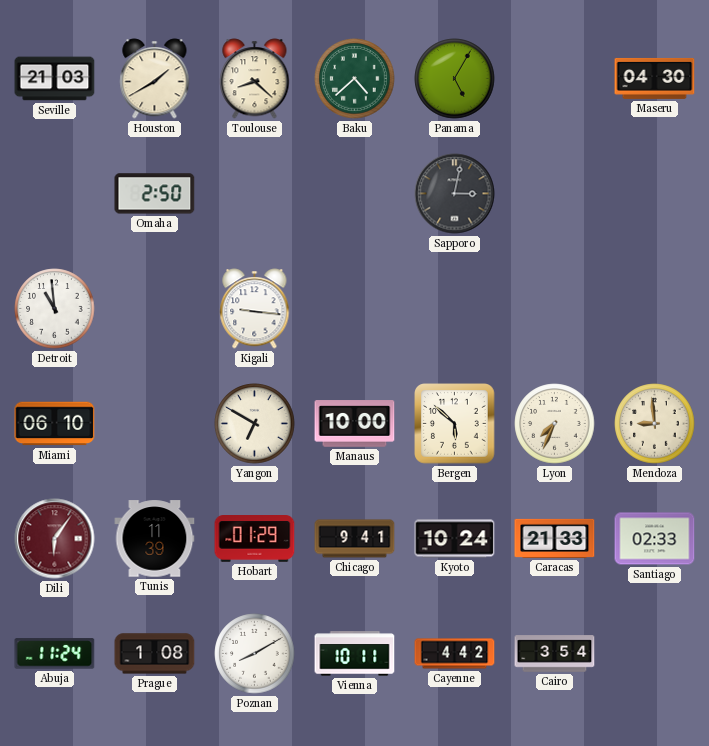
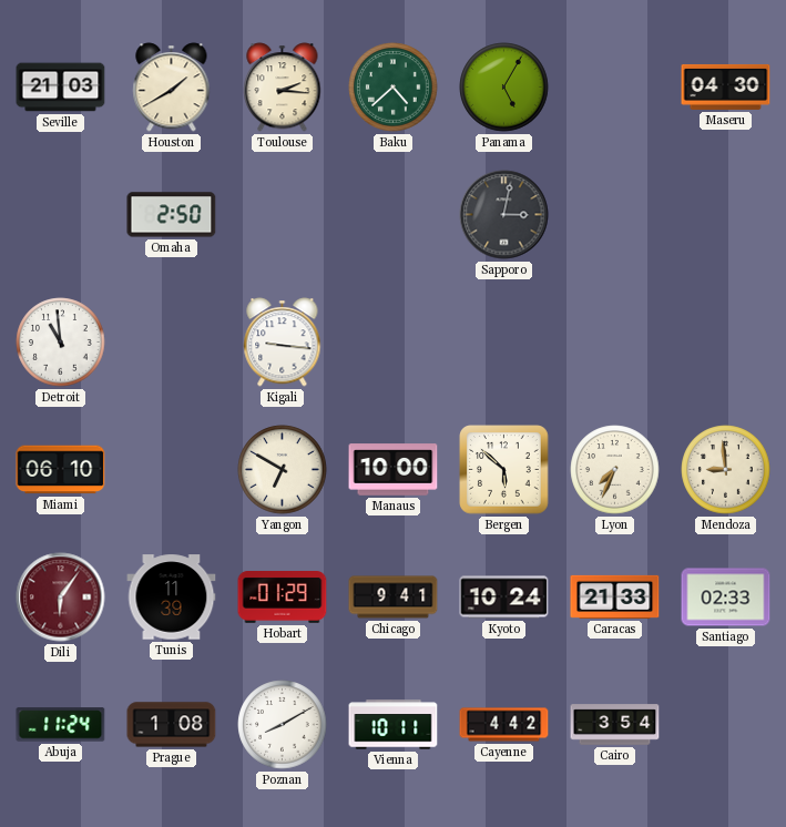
Toulouse: 8:22 -> 2:16 (283, 88)
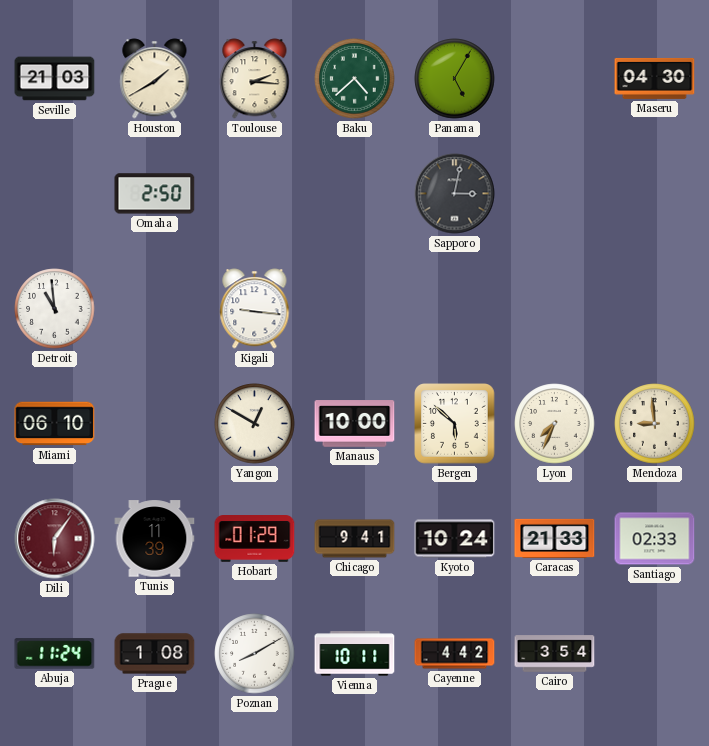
Yangon: 6:50 -> 12:50 (255, 424)
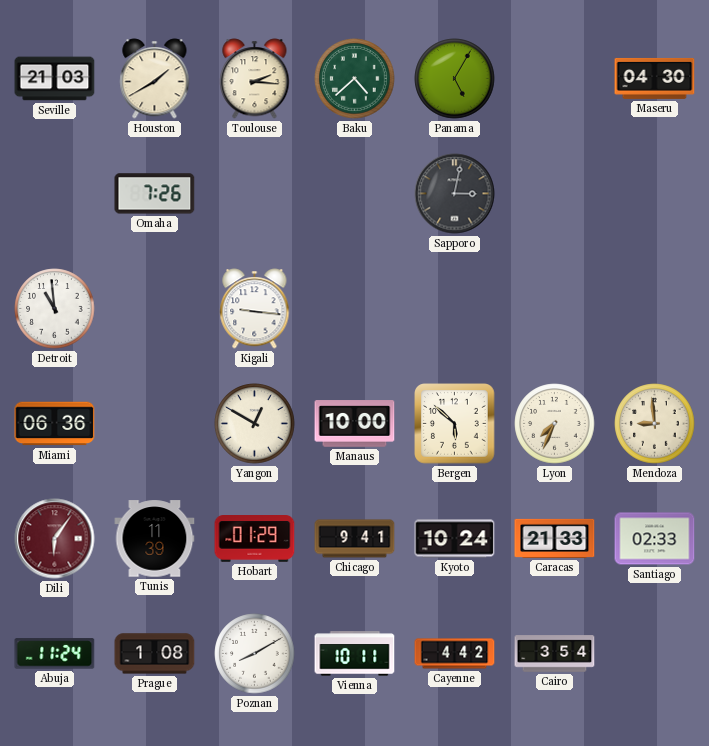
Omaha: 2:50 -> 7:26 (155, 194)
Miami: 06:10 -> 06:36 (55, 424)
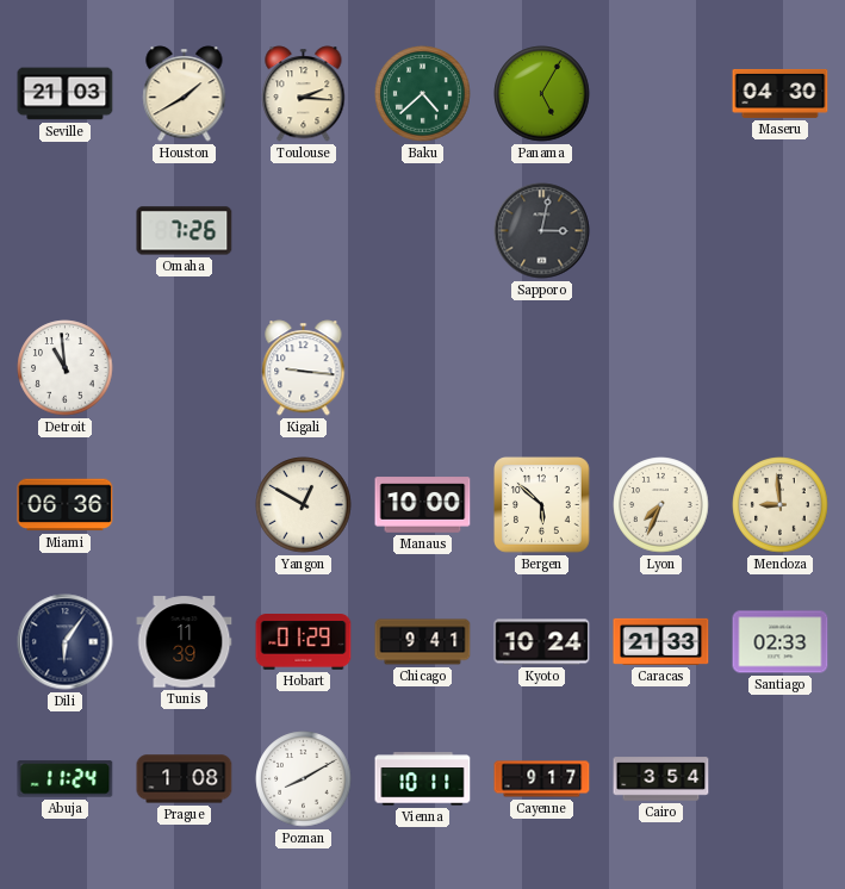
Dili dial: burgundy -> navy (66, 642)
Cayenne: 4:42 -> 9:17 (542, 779)
